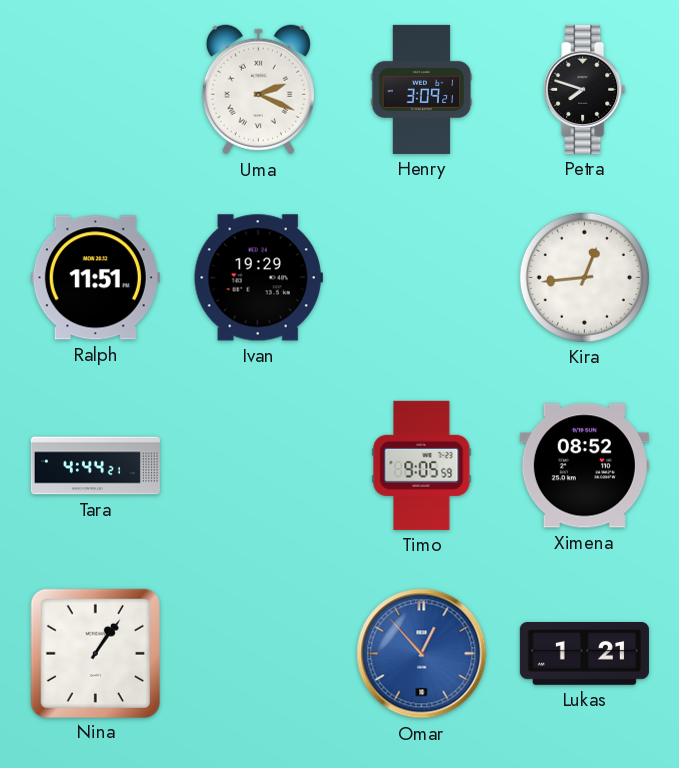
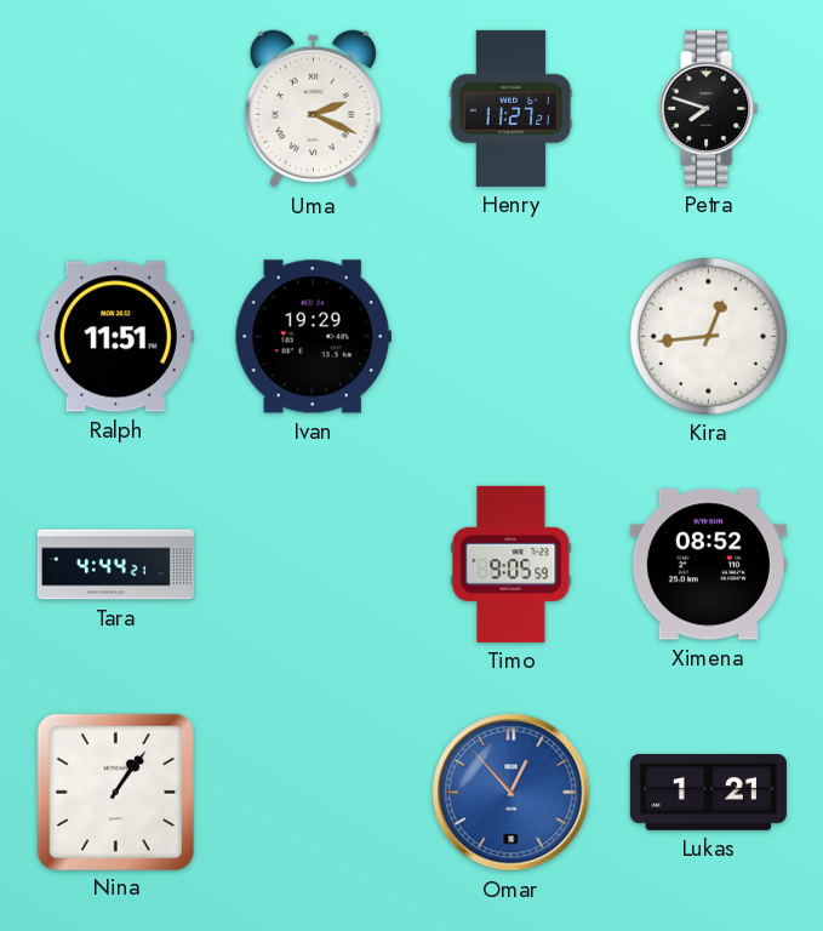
Henry: 3:09 -> 11:27 (511, 108)
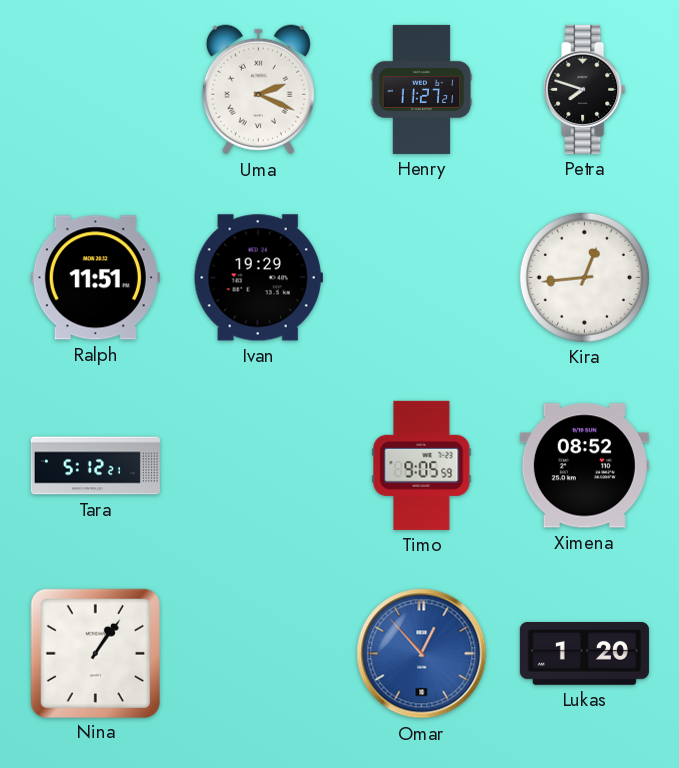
Tara: 4:44 -> 5:12 (95, 466)
Lukas: 1:21 -> 1:20 (584, 654)
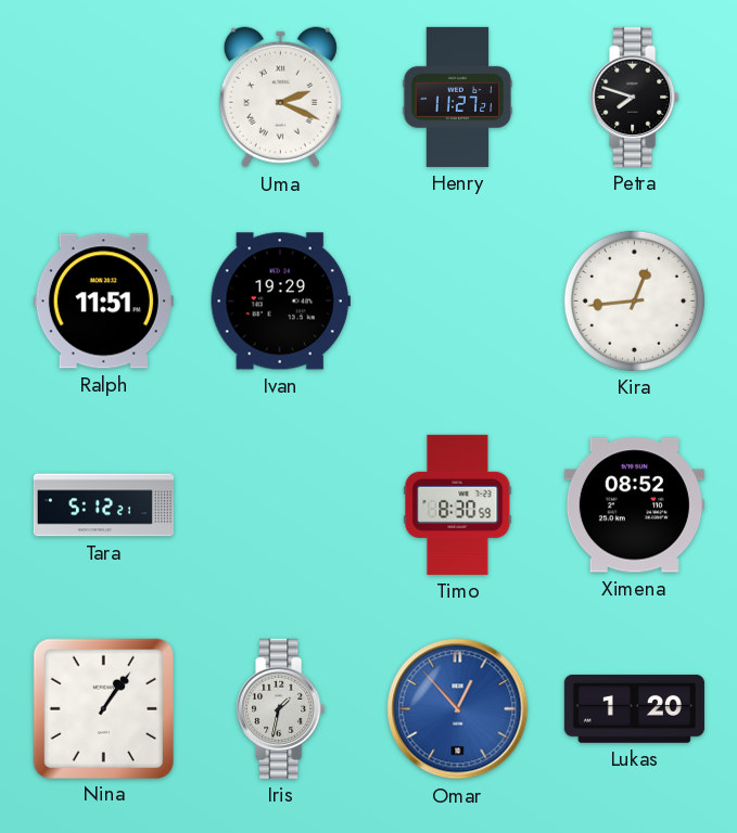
Timo: 9:05 -> 8:30 (458, 504)
Iris: none -> 1:32 (281, 708)
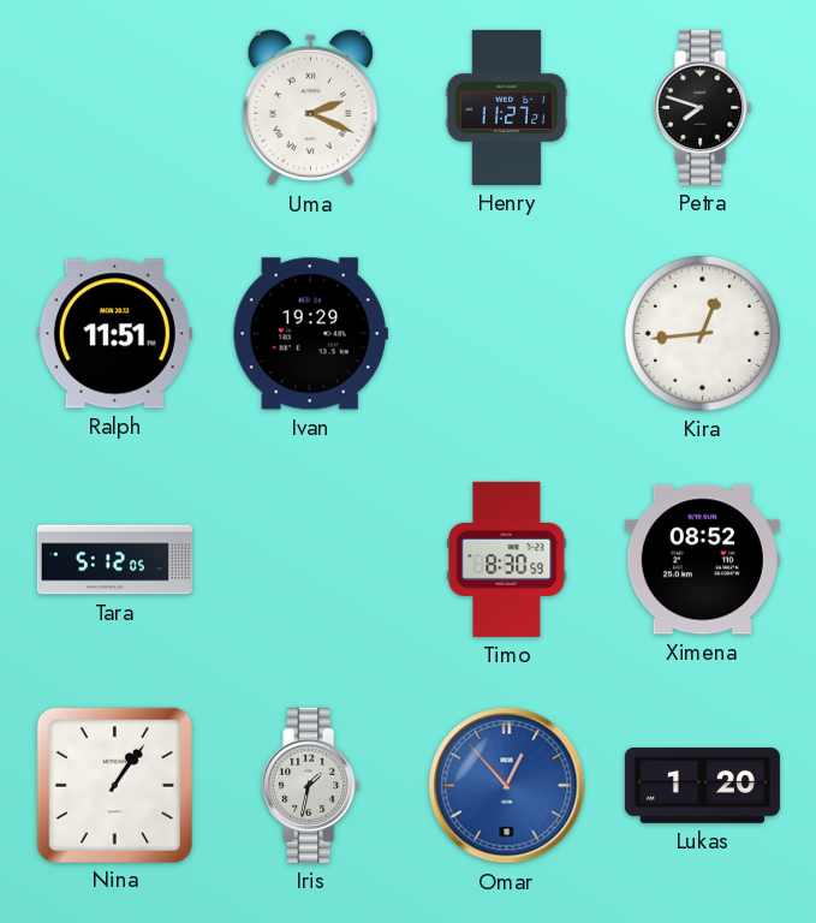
Tara: 5:12:21 -> 5:12:05 (114, 560)
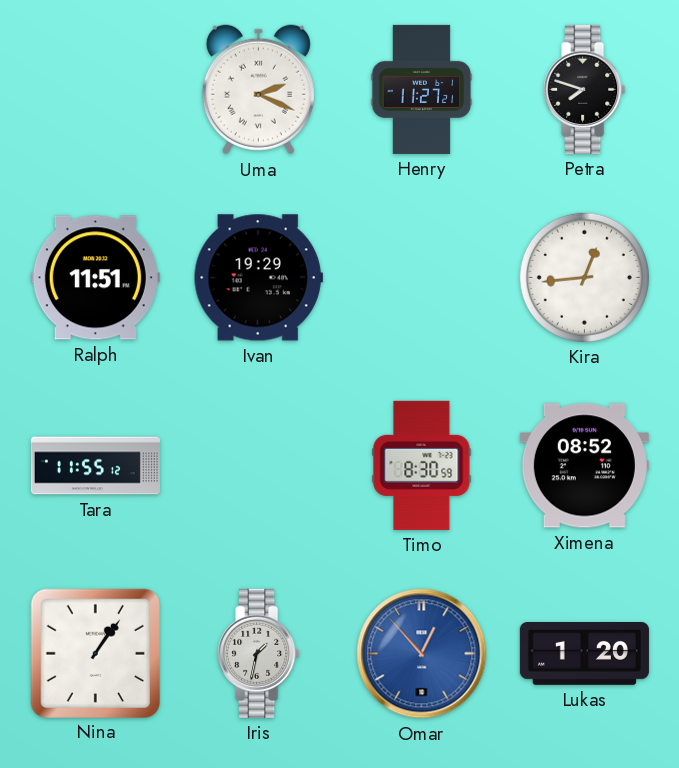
Tara: 5:12 -> 11:55 (95, 466)
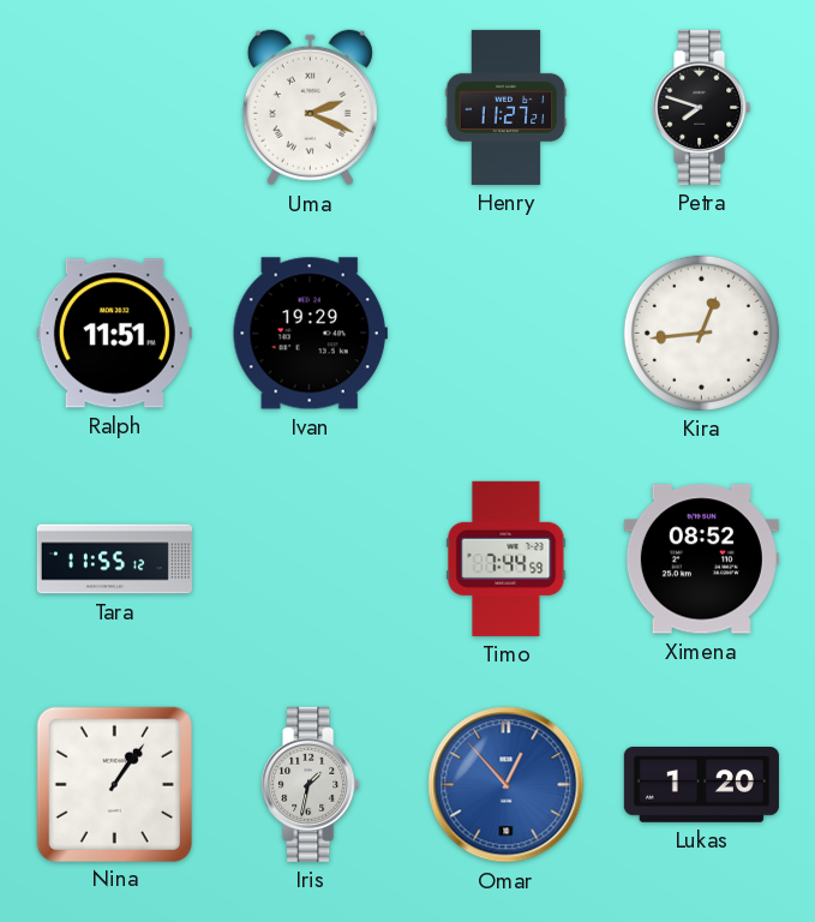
Timo: 8:30 -> 7:44 (507, 558)
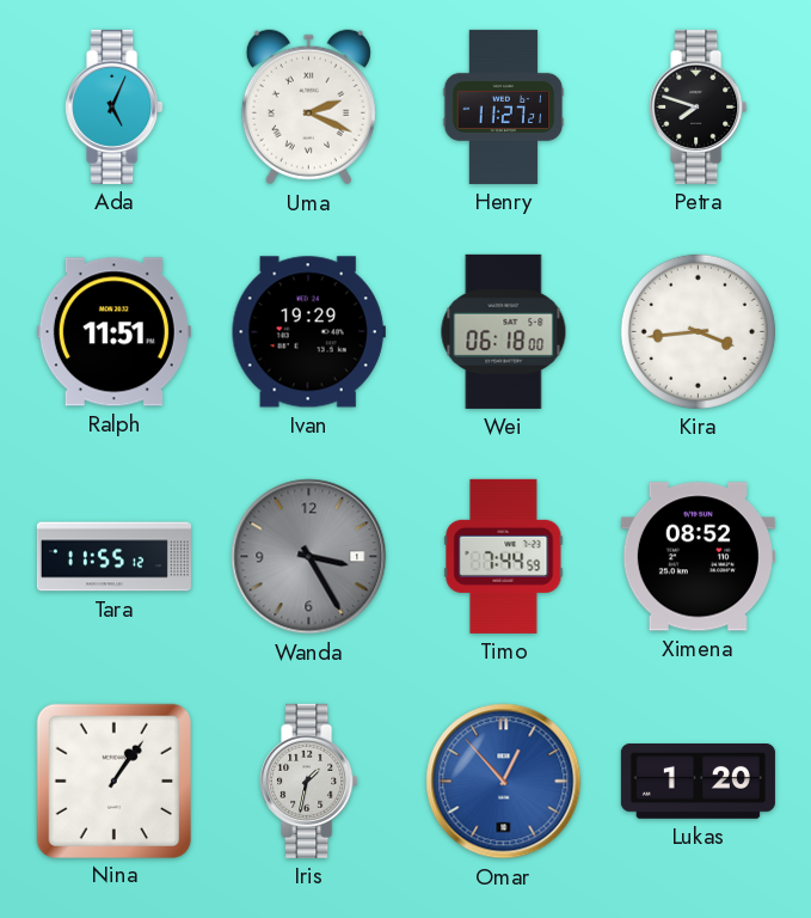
Ada: none -> 5:04 (115, 106)
Wei: none -> 06:18 (504, 331)
Kira: 12:44 -> 3:44 (698, 331)
Wanda: none -> 3:25 (309, 557)
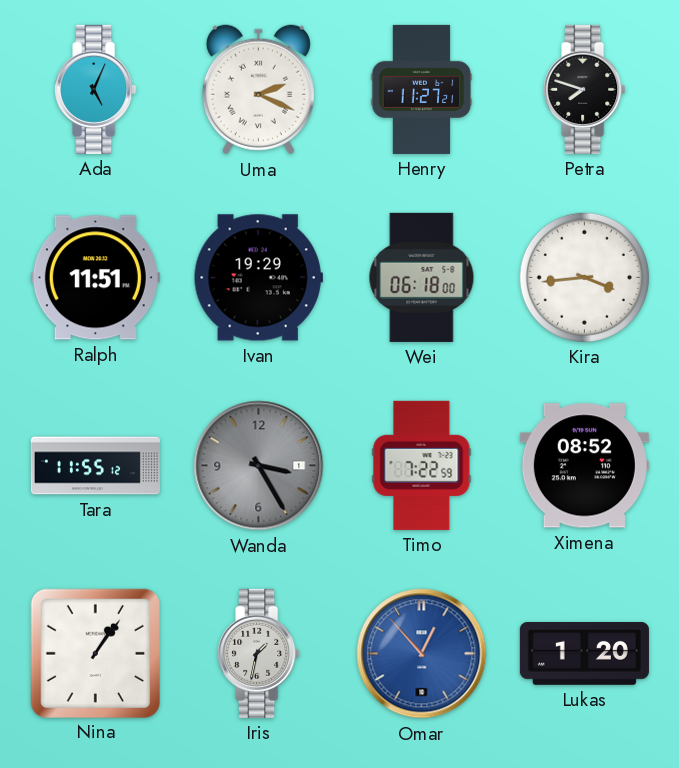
Timo: 7:44 -> 7:22 (422, 465)
